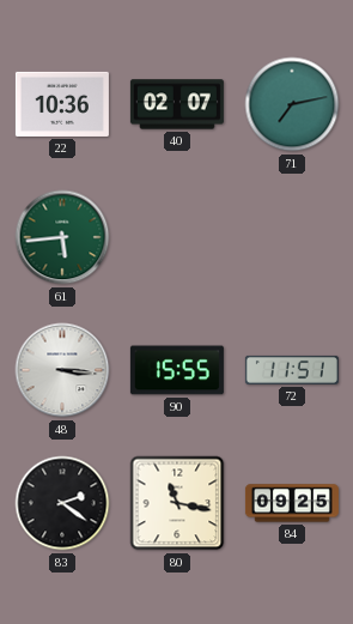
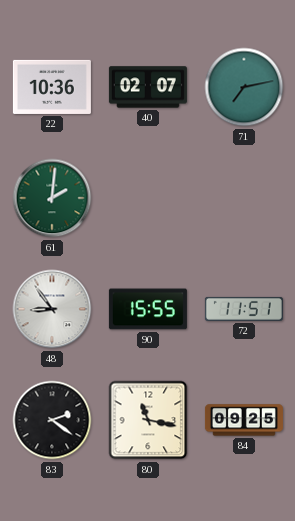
61: 5:44 -> 2:01 (52, 198)
48: 3:16 -> 8:54 (52, 309)
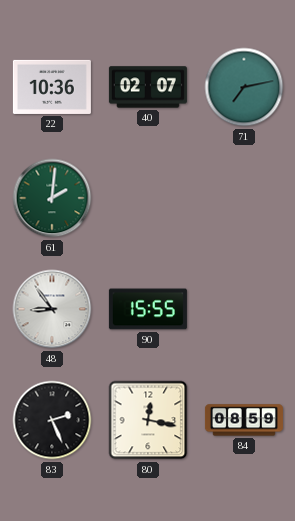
72: 11:51 -> none (244, 309)
83: 2:21 -> 2:26 (52, 420)
80: 11:17 -> 12:17 (148, 420)
84: 09:25 -> 08:59 (244, 420)
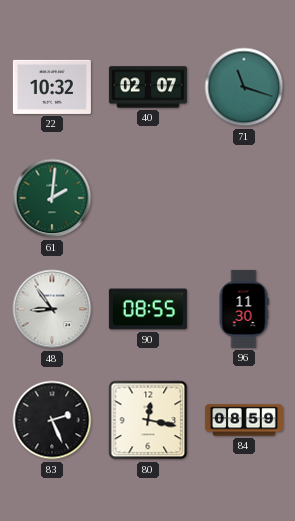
22: 10:36 -> 10:32 (52, 87)
71: 7:13 -> 11:18 (244, 87)
90: 15:55 -> 08:55 (148, 309)
96: none -> 11:30 (244, 309)
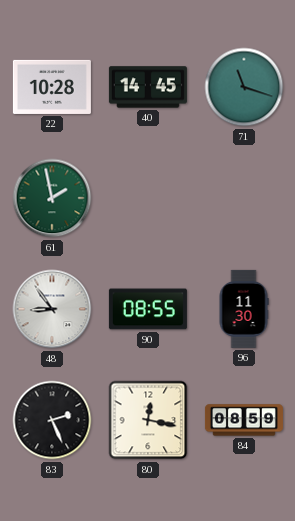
22: 10:32 -> 10:28 (52, 87)
40: 02:07 -> 14:45 (148, 87)
61: 2:01 -> 1:58 (52, 198)
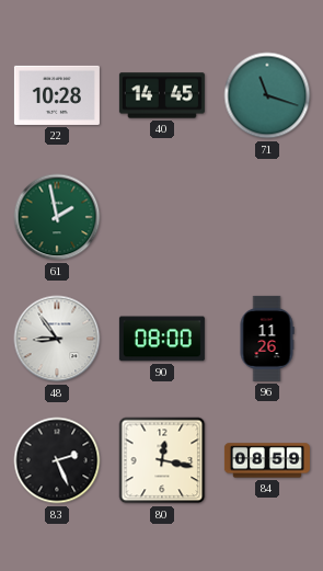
90: 08:55 -> 08:00 (162, 339)
96: 11:30 -> 11:26 (267, 339)
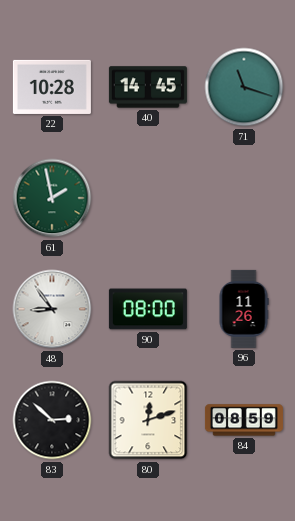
83: 2:26 -> 2:52 (52, 420)
80: 12:17 -> 12:12 (148, 420)
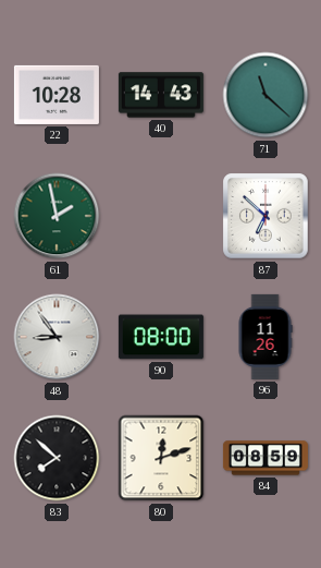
40: 14:45 -> 14:43 (161, 95)
71: 11:18 -> 11:22 (266, 95)
87: none -> 6:52 (266, 216)
83: 2:52 -> 7:52 (57, 458)
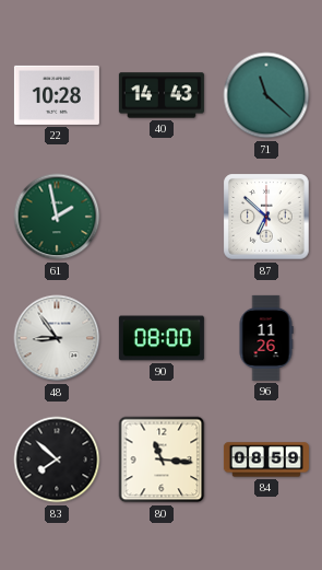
80: 12:12 -> 11:16 (162, 460)
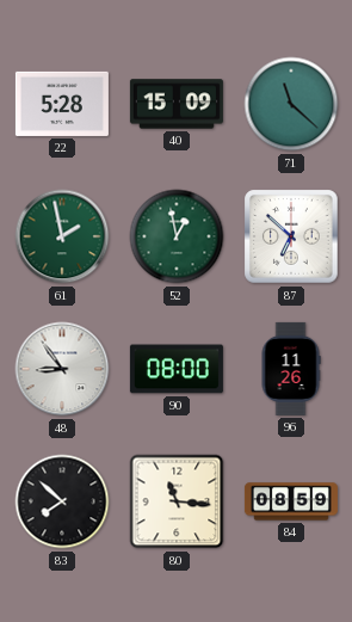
22: 10:28 -> 5:28 (62, 104)
40: 14:43 -> 15:09 (177, 104)
52: none -> 12:58 (177, 236)
